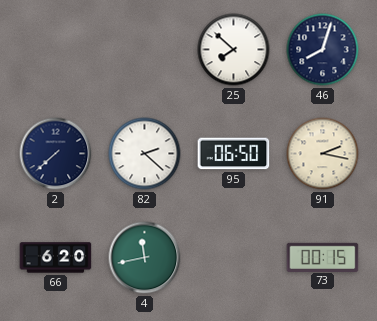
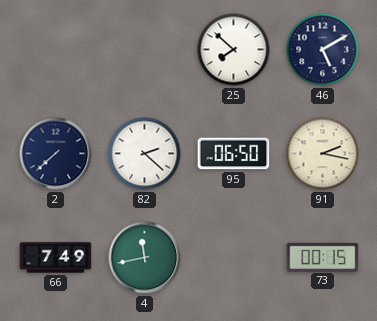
46: 8:03 -> 5:10 (323, 50)
66: 6:20 -> 7:49 (56, 258)
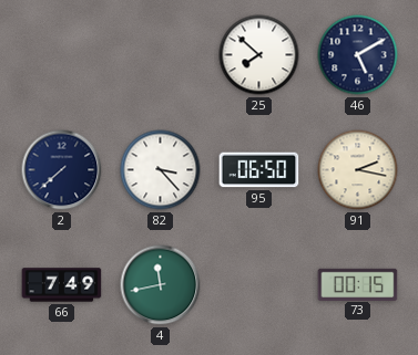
82: 2:22 -> 3:23 (161, 170)
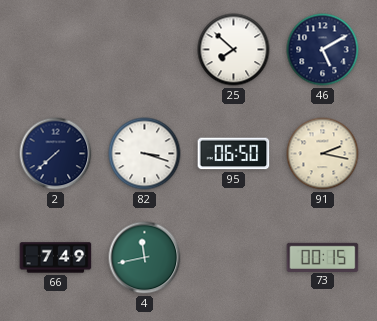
82: 3:23 -> 3:18 (145, 154)
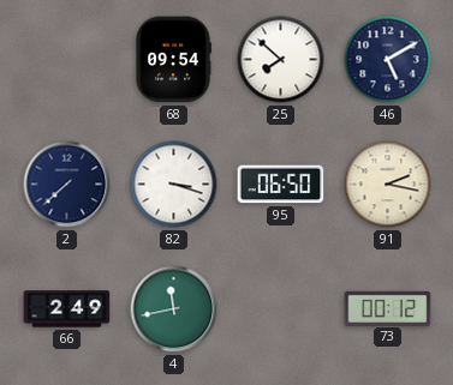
68: none -> 09:54 (174, 60)
66: 7:49 -> 2:49 (67, 309)
73: 00:15 -> 00:12 (388, 308)
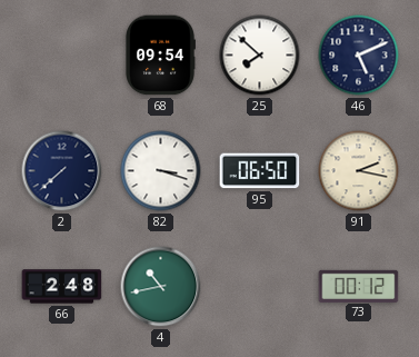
46: 5:10 -> 5:11 (359, 56)
66: 2:49 -> 2:48 (62, 287)
4: 11:43 -> 10:43 (161, 287)
